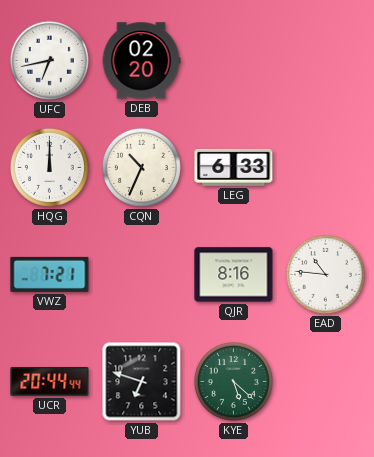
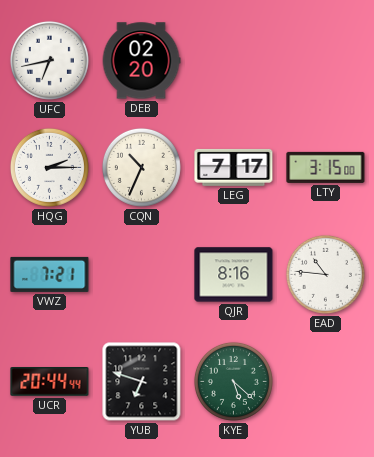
HQG: 12:00 -> 2:15 (49, 167)
LEG: 6:33 -> 7:17 (234, 167)
LTY: none -> 3:15 (326, 167)
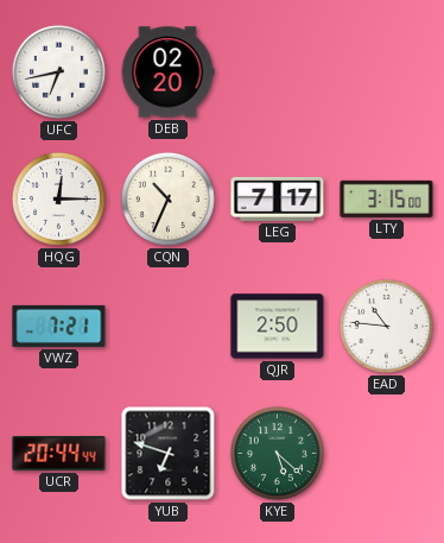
HQG: 2:15 -> 12:15 (58, 198)
QJR: 8:16 -> 2:50 (278, 327)
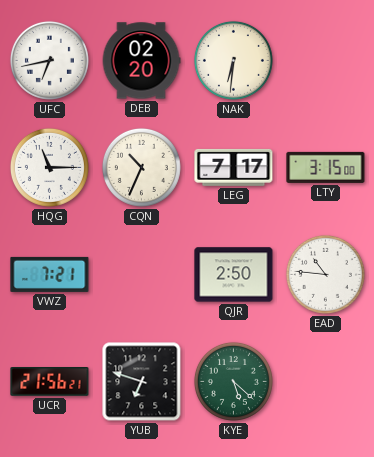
NAK: none -> 6:31 (233, 60)
HQG: 12:15 -> 11:15 (49, 167)
UCR: 20:44 -> 21:56 (50, 382)
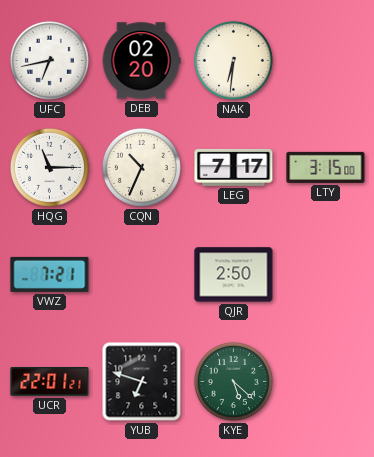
EAD: 10:46 -> none (325, 274)
UCR: 21:56 -> 22:01 (50, 382)
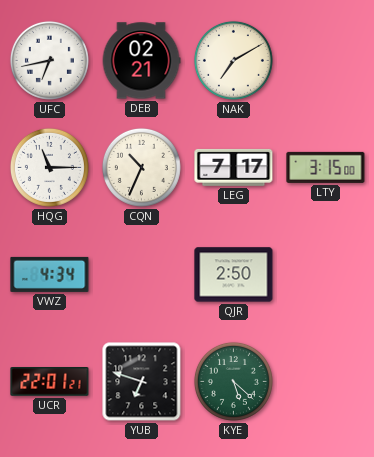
DEB: 02:20 -> 02:21 (141, 61)
NAK: 6:31 -> 7:10 (233, 60)
VWZ: 7:21 -> 4:34 (50, 274)
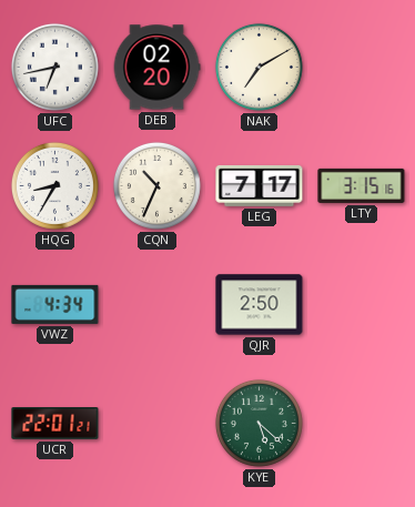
DEB: 02:21 -> 02:20 (156, 68)
HQG: 11:15 -> 8:35 (54, 185)
LTY: 3:15:00 -> 3:15:16 (362, 185)
YUB: 6:48 -> none (142, 382)
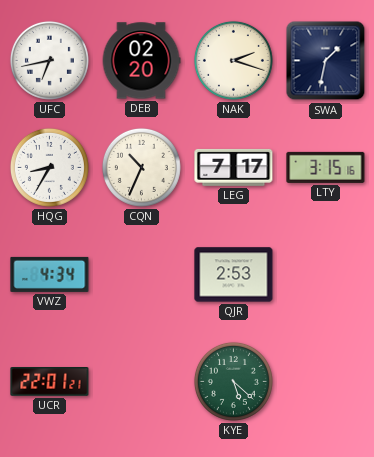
NAK: 7:10 -> 2:18 (233, 60)
SWA: none -> 1:32 (326, 61)
QJR: 2:50 -> 2:53 (234, 275)
